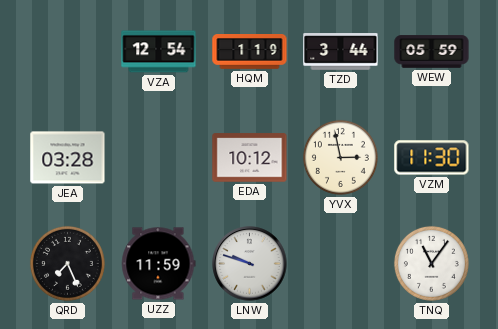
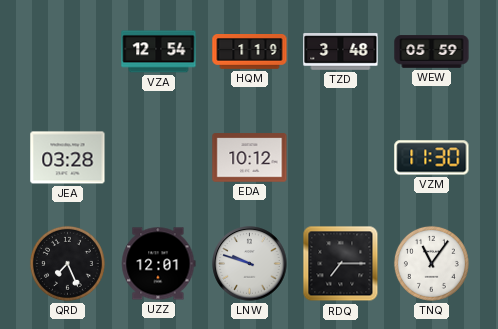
TZD: 3:44 -> 3:48 (341, 52)
YVX: 2:58 -> none (340, 157)
UZZ: 11:59 -> 12:01 (159, 264)
RDQ: none -> 7:15 (341, 264)
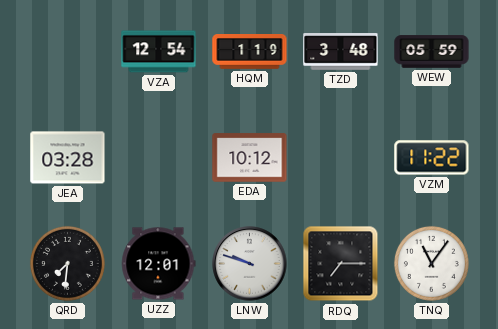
VZM: 11:30 -> 11:22 (432, 158)
QRD: 7:26 -> 7:31 (67, 263)
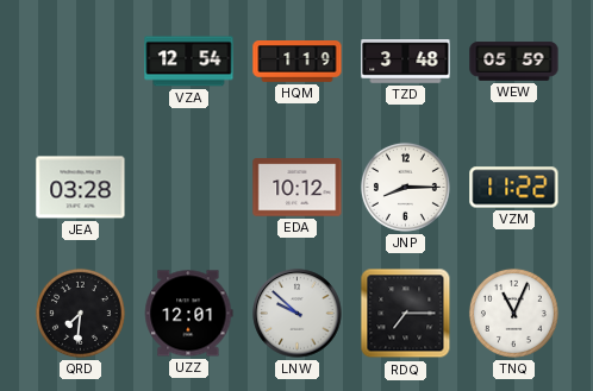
JNP: none -> 8:15 (405, 187)
LNW: 9:48 -> 9:52 (298, 314)
TNQ: 11:06 -> 11:04 (513, 313)
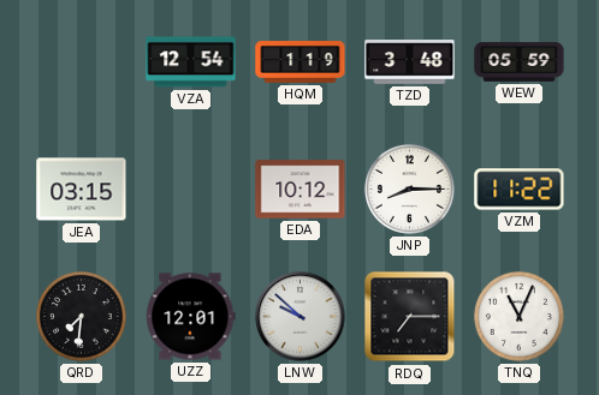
JEA: 03:28 -> 03:15 (82, 190)
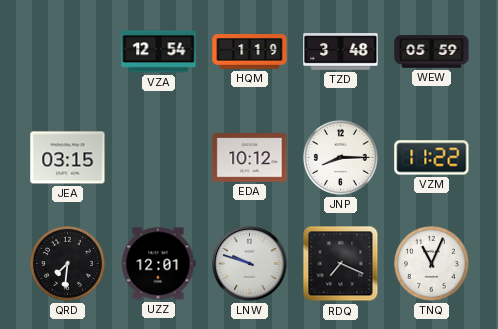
LNW: 9:52 -> 9:48 (250, 264)
RDQ: 7:15 -> 7:19 (341, 264)
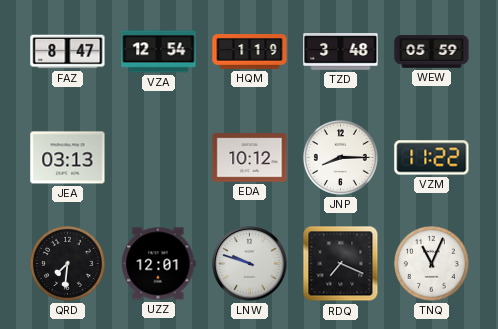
FAZ: none -> 8:47 (68, 52)
JEA: 03:15 -> 03:13 (68, 158)
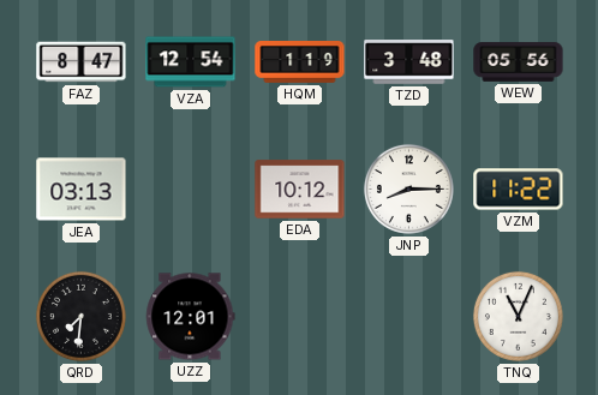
WEW: 05:59 -> 05:56 (519, 62)
LNW: 9:48 -> none (250, 264)
RDQ: 7:19 -> none (341, 264)
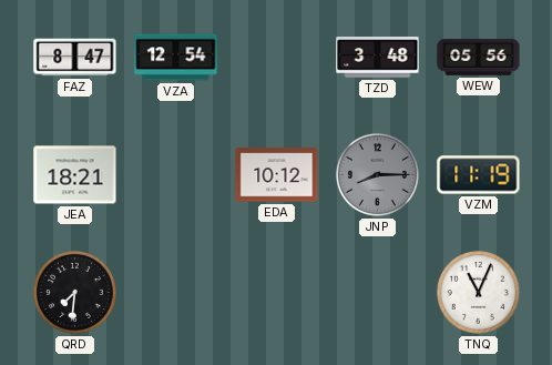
HQM: 1:19 -> none (300, 62)
JEA: 03:13 -> 18:21 (75, 175)
JNP dial: white -> grey (377, 174)
VZM: 11:22 -> 11:19 (479, 175)
UZZ: 12:01 -> none (191, 317)
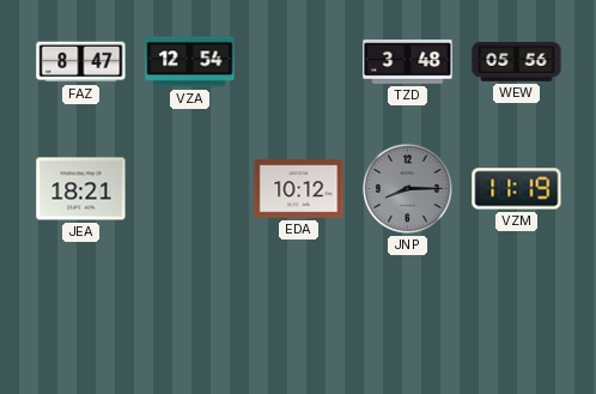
QRD: 7:31 -> none (74, 292)
TNQ: 11:04 -> none (478, 292)
